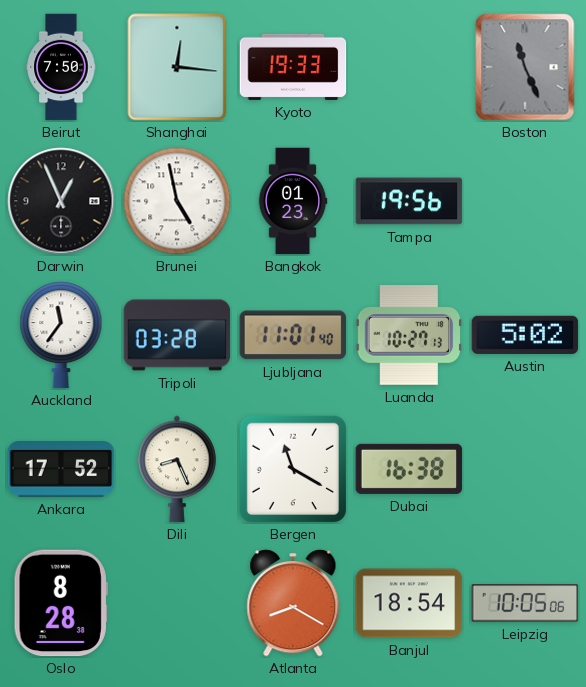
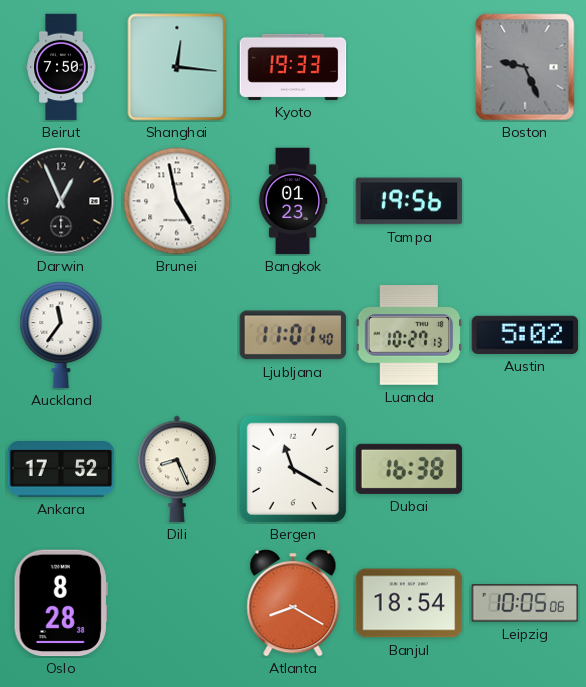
Boston: 11:26 -> 9:26 (525, 67)
Tripoli: 03:28 -> none (177, 335)
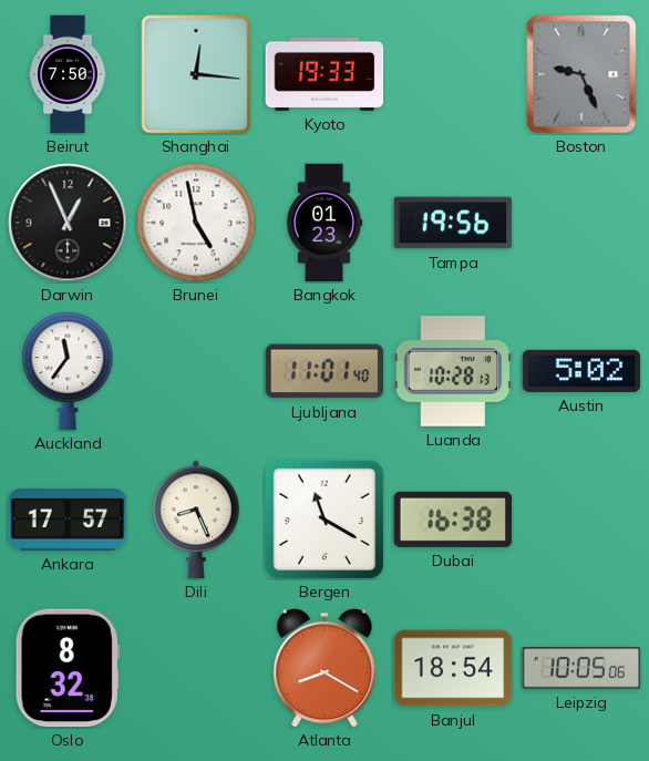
Luanda: 10:27 -> 10:28 (453, 371)
Ankara: 17:52 -> 17:57 (68, 521)
Oslo: 8:28 -> 8:32 (68, 668)
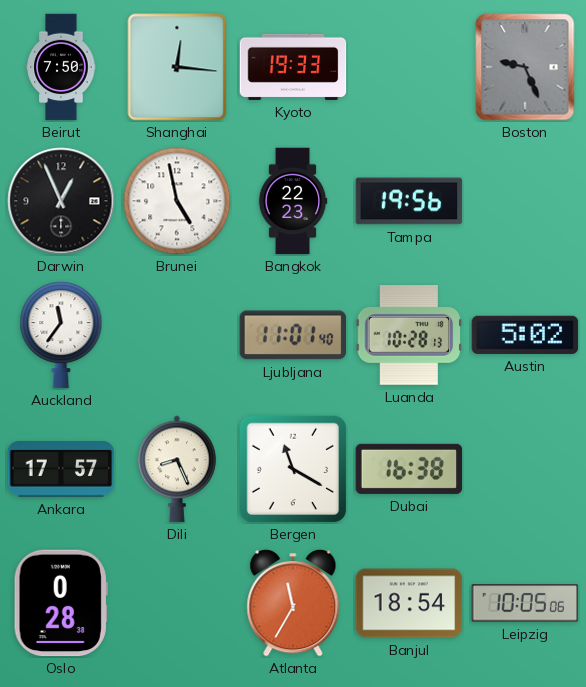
Bangkok: 01:23 -> 22:23 (293, 201)
Oslo: 8:32 -> 0:28 (61, 603)
Atlanta: 8:20 -> 11:35 (293, 603)
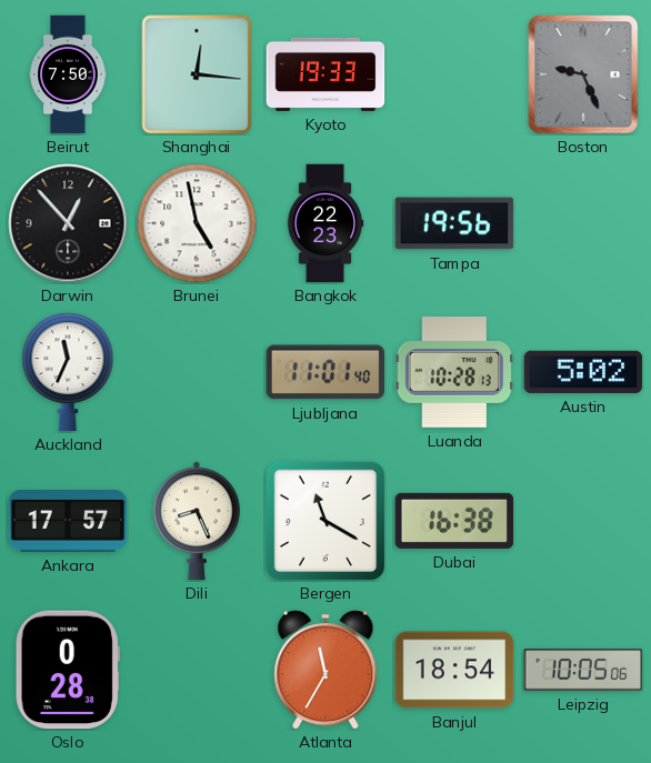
Darwin: 12:56 -> 12:53 (68, 223)
Auckland: 11:36 -> 11:34 (68, 372)
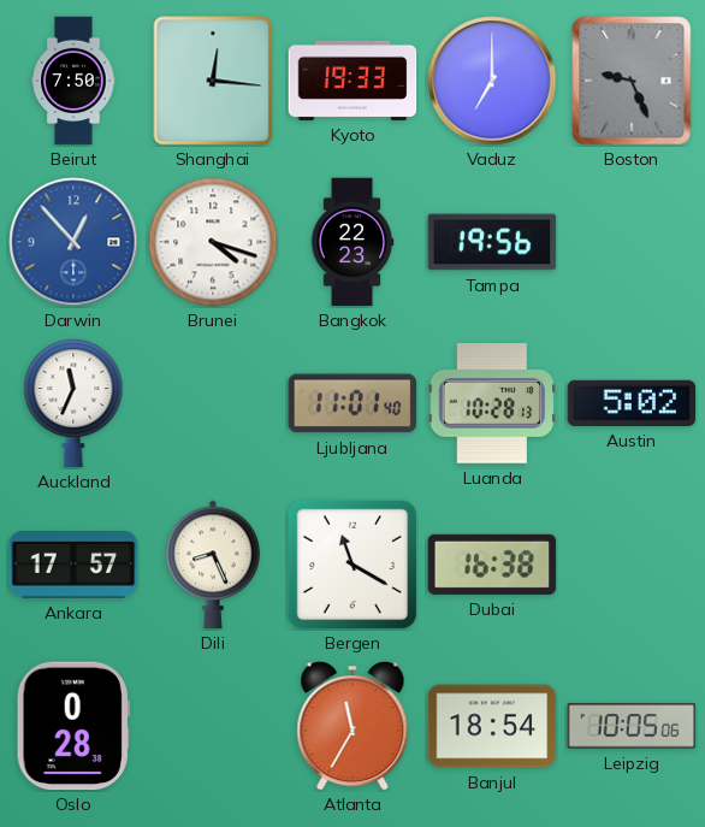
Vaduz: none -> 7:00 (492, 81)
Darwin dial: black -> blue (73, 242)
Brunei: 4:58 -> 4:18 (213, 242)
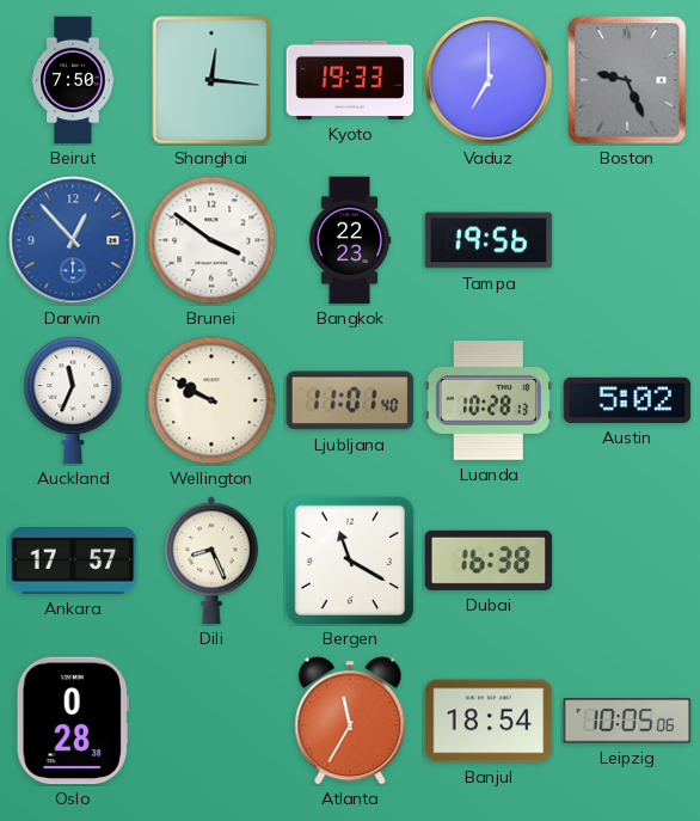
Brunei: 4:18 -> 3:51 (211, 240)
Wellington: none -> 9:50 (211, 400)
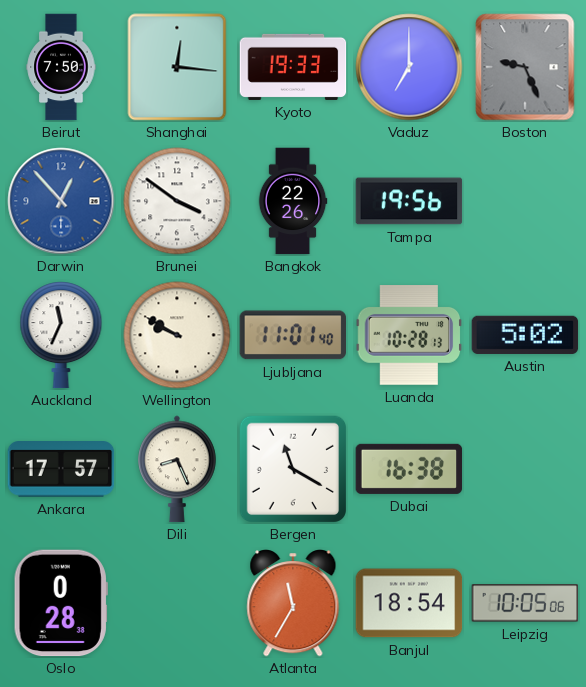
Bangkok: 22:23 -> 22:26 (293, 201)
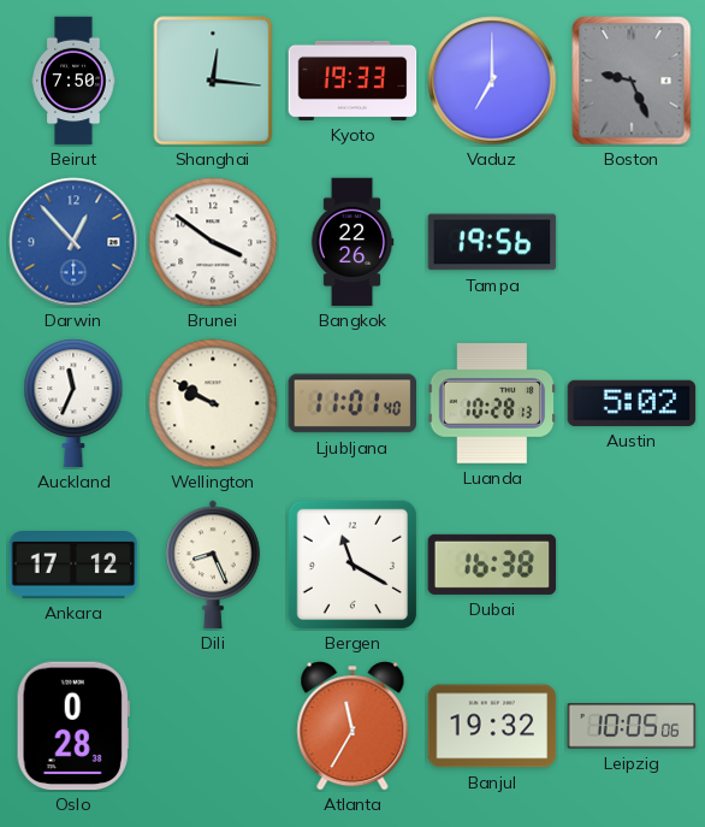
Ankara: 17:57 -> 17:12 (73, 566)
Banjul: 18:54 -> 19:32 (492, 726)
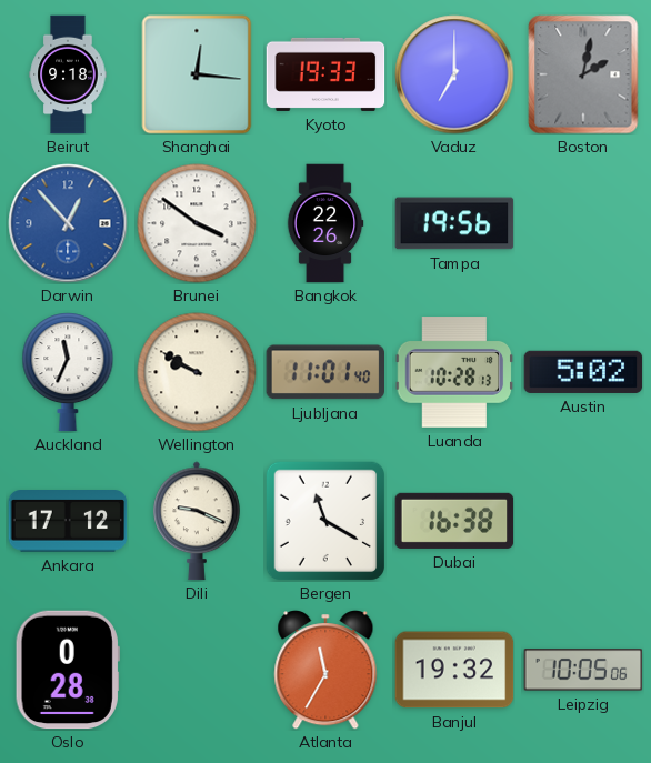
Beirut: 7:50 -> 9:18 (68, 74)
Boston: 9:26 -> 2:02 (583, 74)
Dili: 8:26 -> 9:19 (197, 521)
